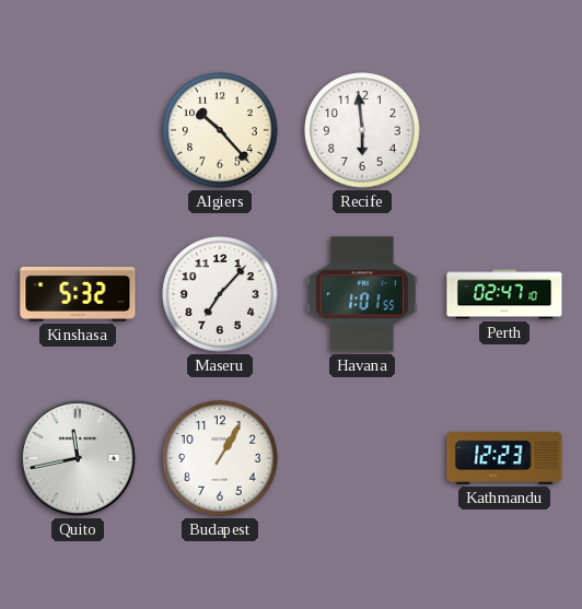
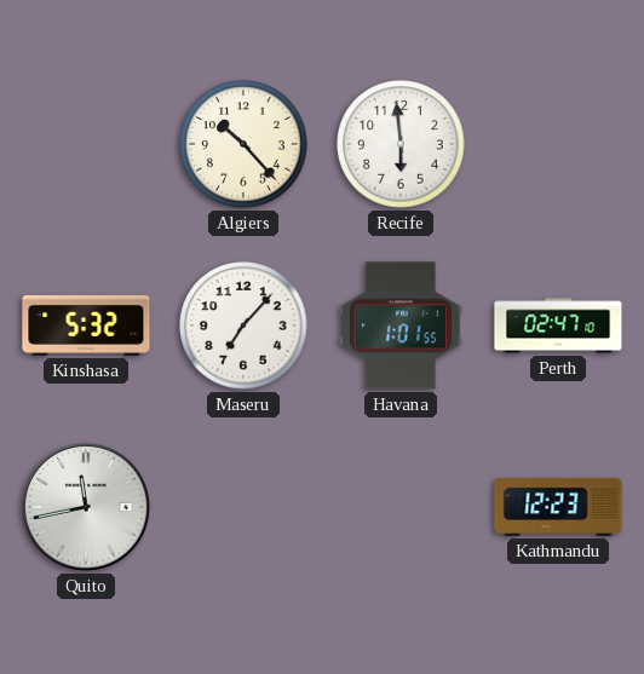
Budapest: 1:05 -> none (220, 458)
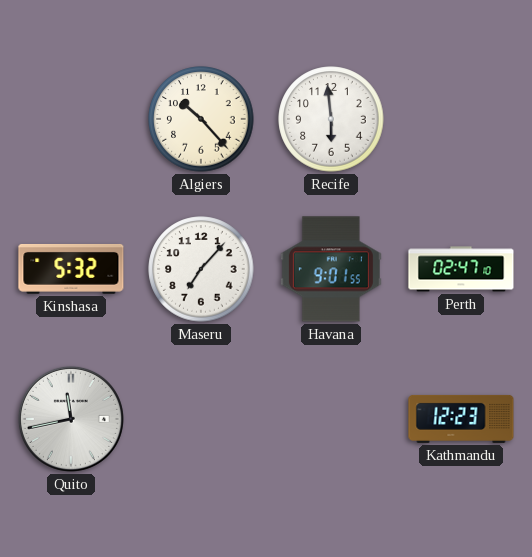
Havana: 1:01 -> 9:01 (331, 269)
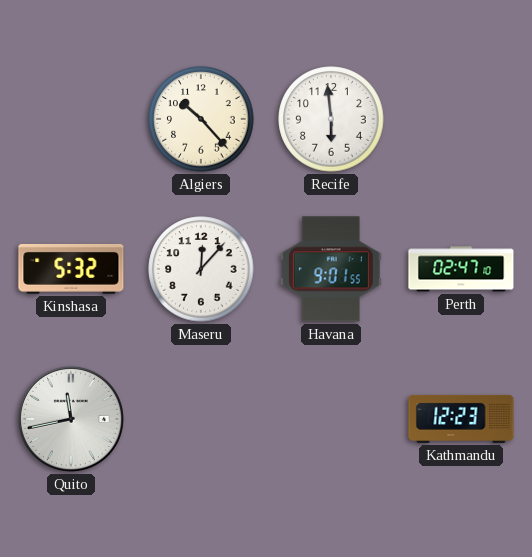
Maseru: 7:07 -> 12:07 (201, 269)
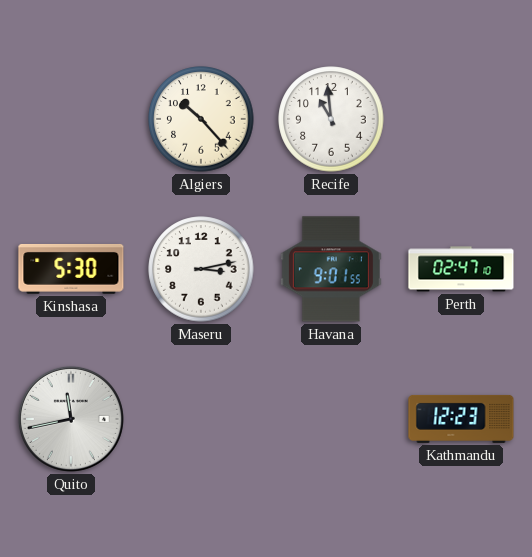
Recife: 5:59 -> 10:59 (331, 119)
Kinshasa: 5:32 -> 5:30 (71, 269)
Maseru: 12:07 -> 3:13 (201, 269)
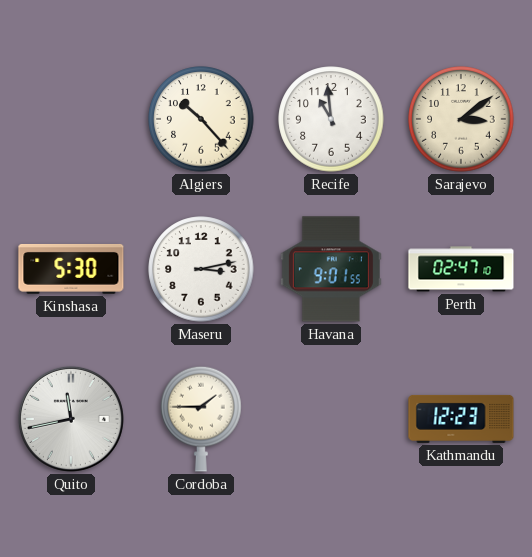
Sarajevo: none -> 3:09 (461, 119)
Cordoba: none -> 1:45 (201, 419)
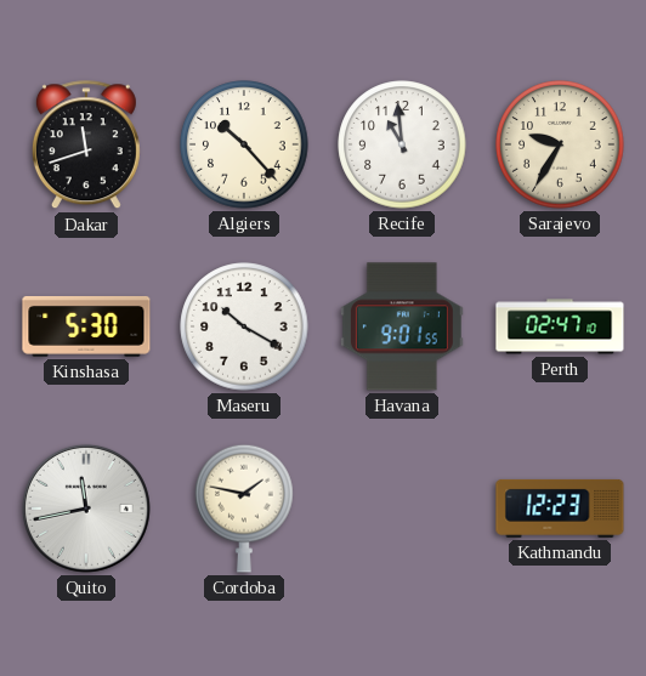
Dakar: none -> 11:42 (86, 146)
Sarajevo: 3:09 -> 9:35 (560, 144)
Maseru: 3:13 -> 10:20 (244, 326)
Cordoba: 1:45 -> 1:47 (244, 509)
